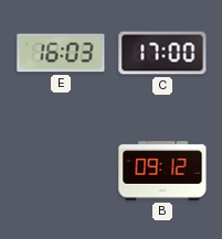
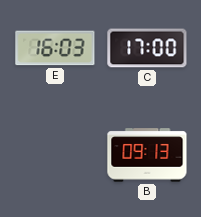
B: 09:12 -> 09:13 (147, 155)
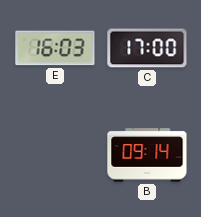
B: 09:13 -> 09:14 (147, 155)
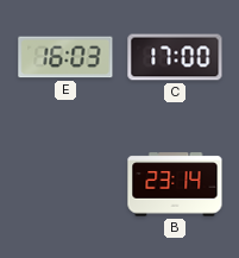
B: 09:14 -> 23:14 (175, 184)
